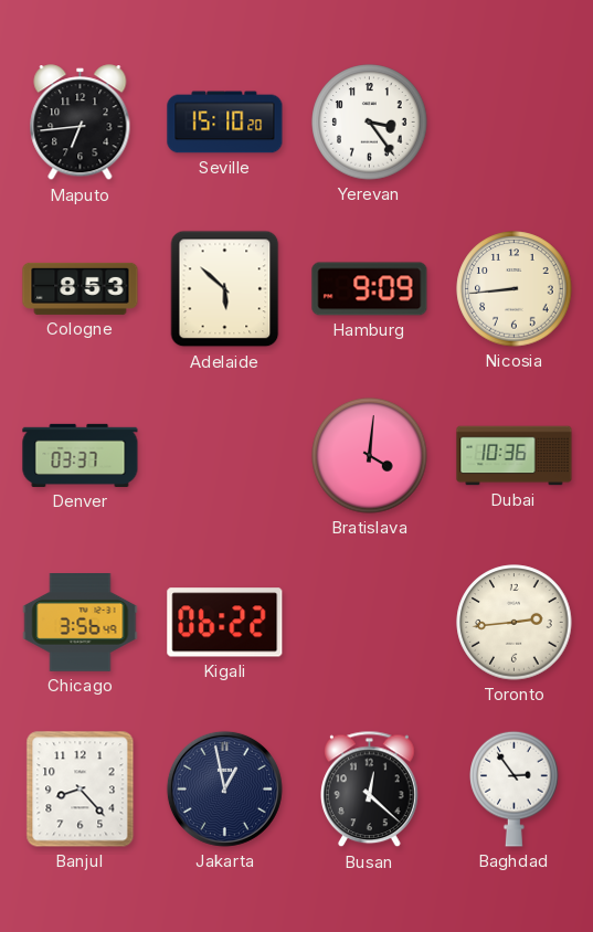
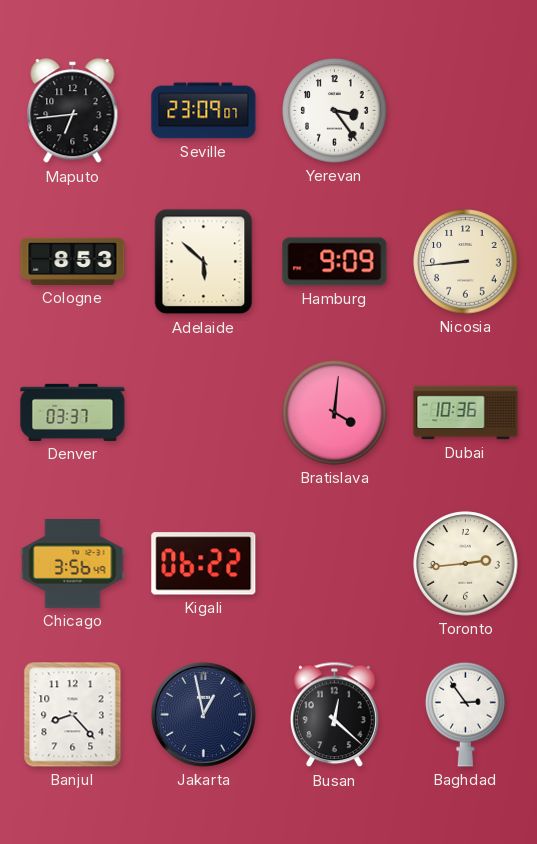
Seville: 15:10 -> 23:09 (204, 111)
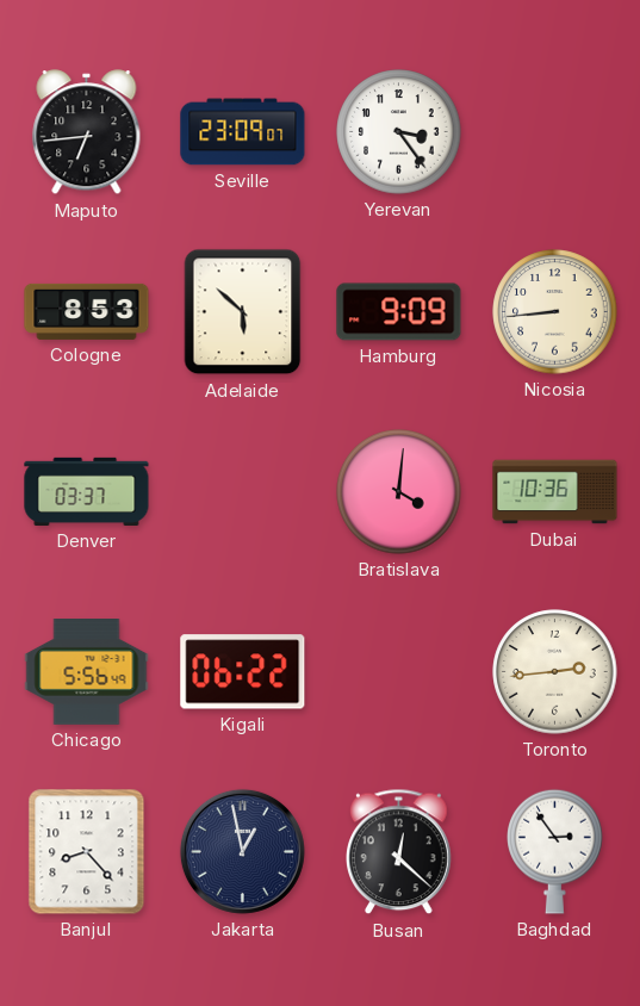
Chicago: 3:56 -> 5:56 (87, 672)
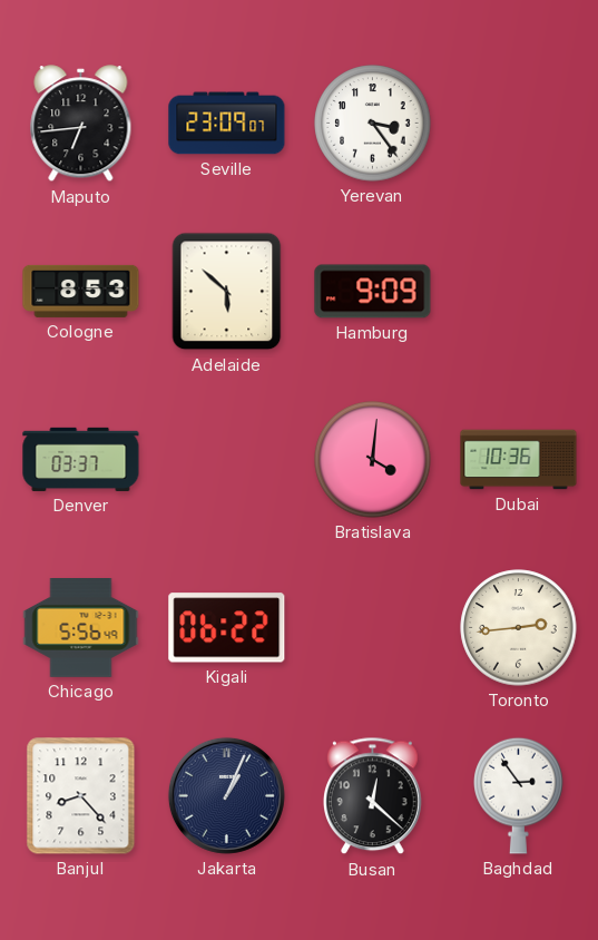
Nicosia: 8:44 -> none (555, 312)
Jakarta: 12:58 -> 1:04 (226, 795)
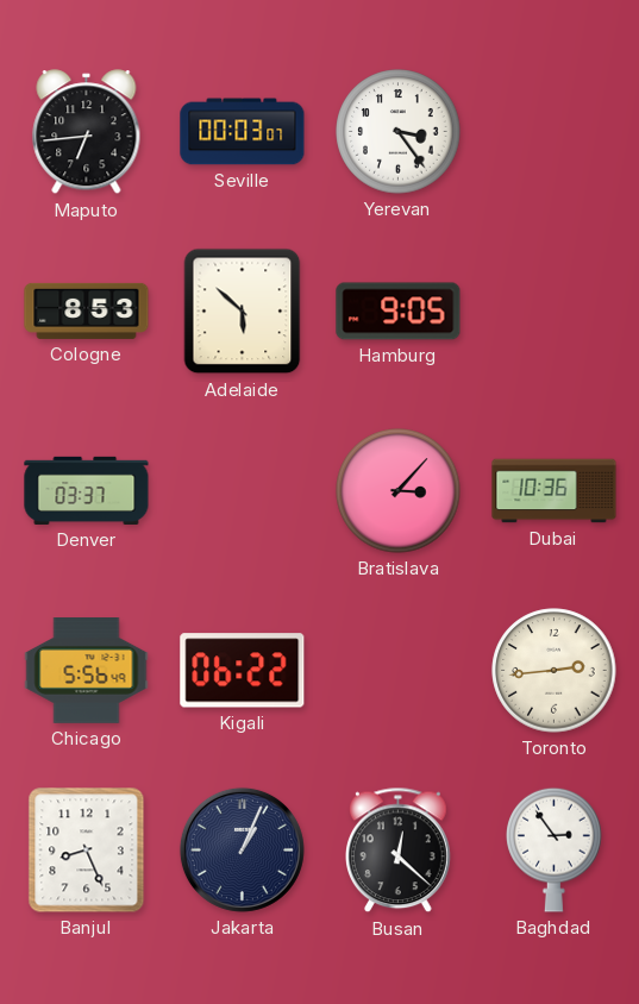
Seville: 23:09 -> 00:03 (243, 132)
Hamburg: 9:09 -> 9:05 (399, 312)
Bratislava: 4:01 -> 3:07 (399, 491)
Banjul: 8:23 -> 8:26 (87, 851)
